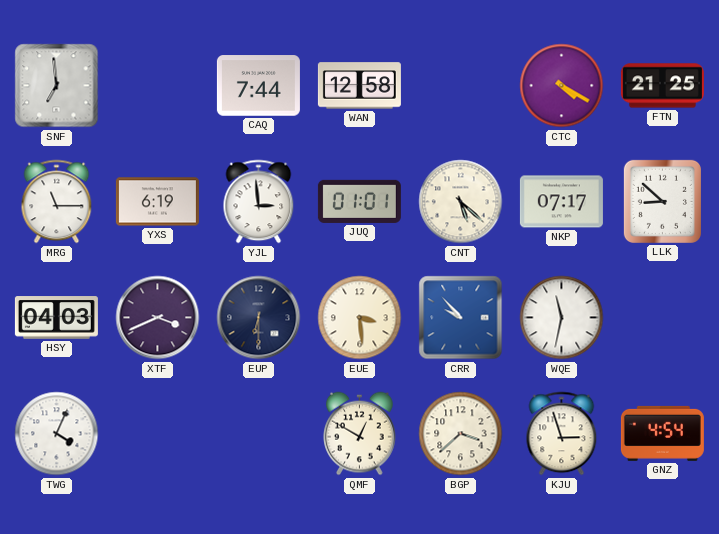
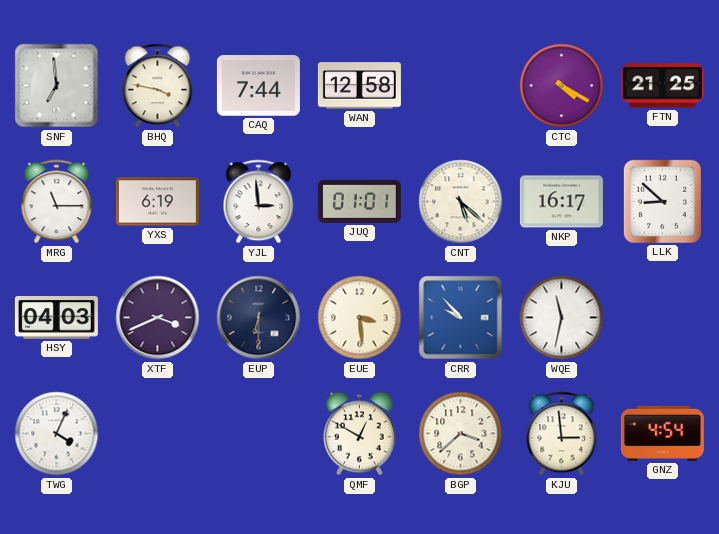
BHQ: none -> 3:47 (158, 86)
NKP: 07:17 -> 16:17 (561, 202)
KJU: 2:57 -> 2:59 (562, 434)
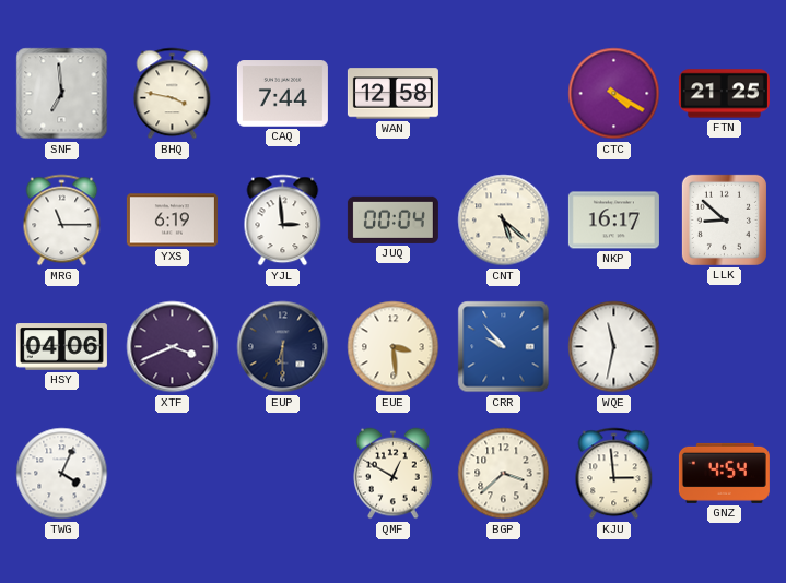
JUQ: 01:01 -> 00:04 (392, 219)
HSY: 04:03 -> 04:06 (61, 347)
